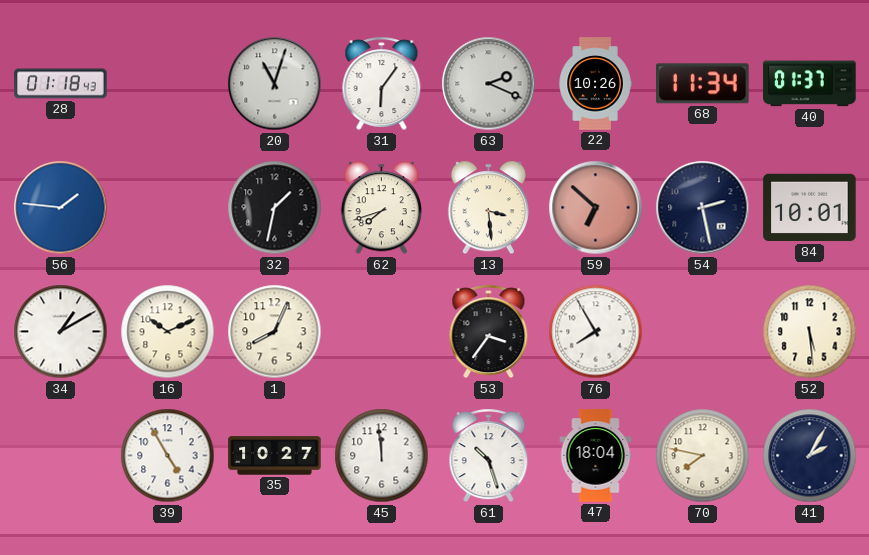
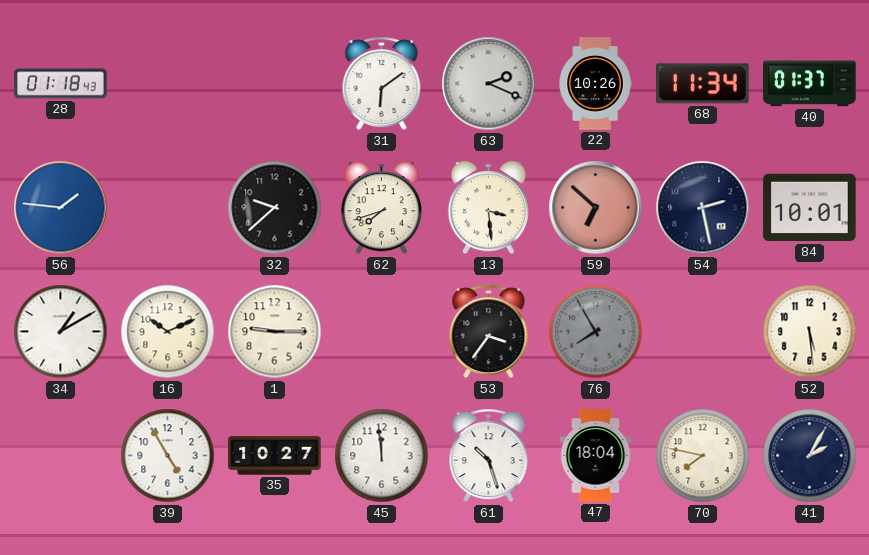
20: 11:03 -> none (275, 84)
31: 6:06 -> 6:09 (382, 84)
32: 1:32 -> 9:38 (275, 208)
1: 8:04 -> 9:15 (275, 332)
76 dial: white -> grey (596, 332)
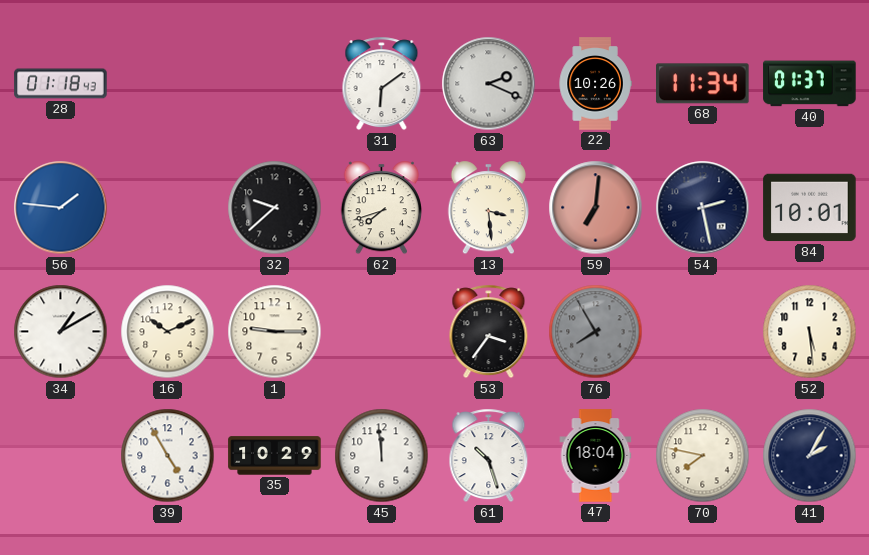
59: 6:52 -> 7:01 (596, 208)
35: 10:27 -> 10:29 (275, 456)
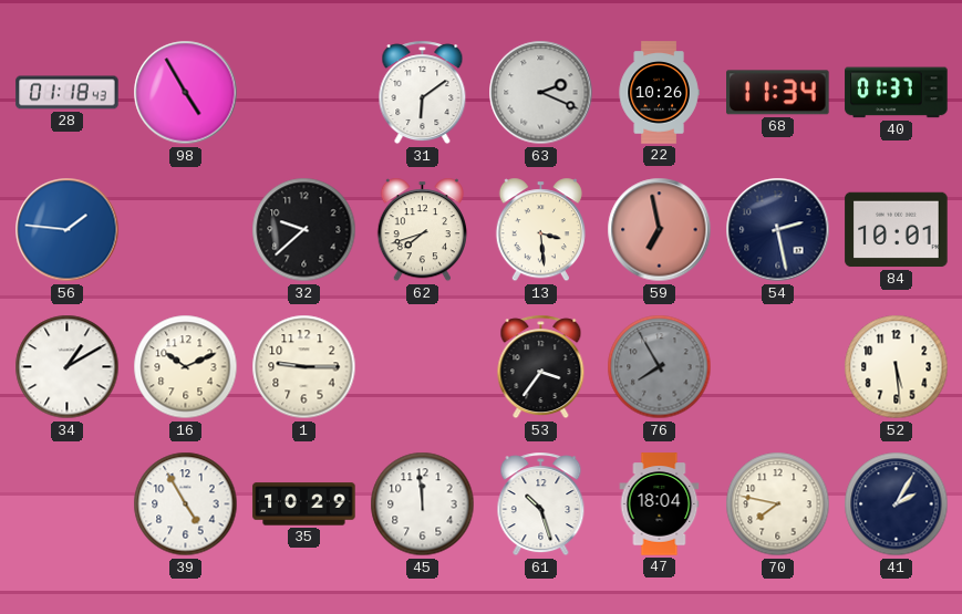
98: none -> 4:55 (186, 93)
59: 7:01 -> 6:58 (660, 230)
